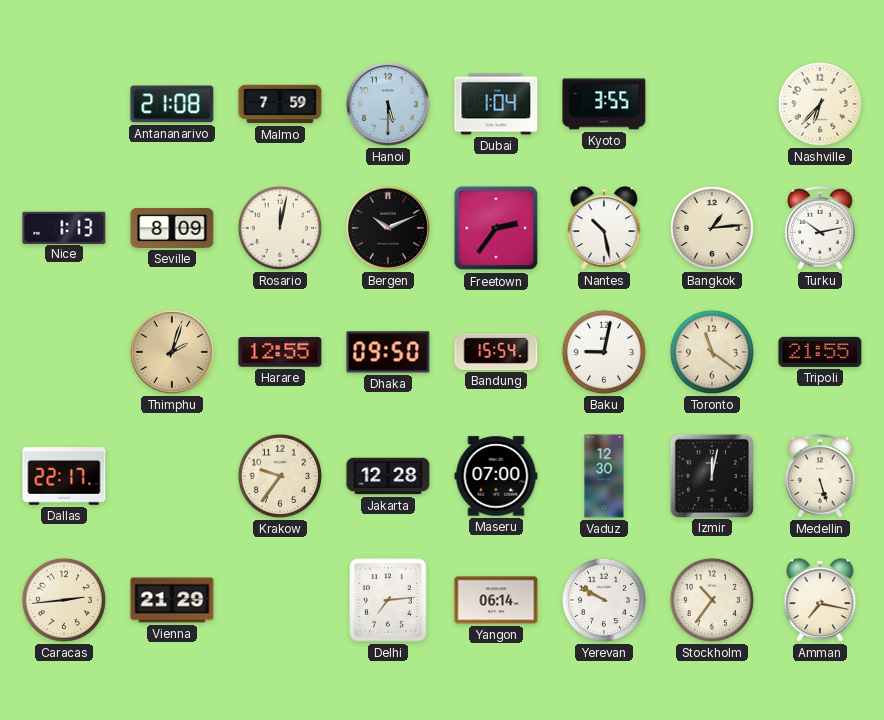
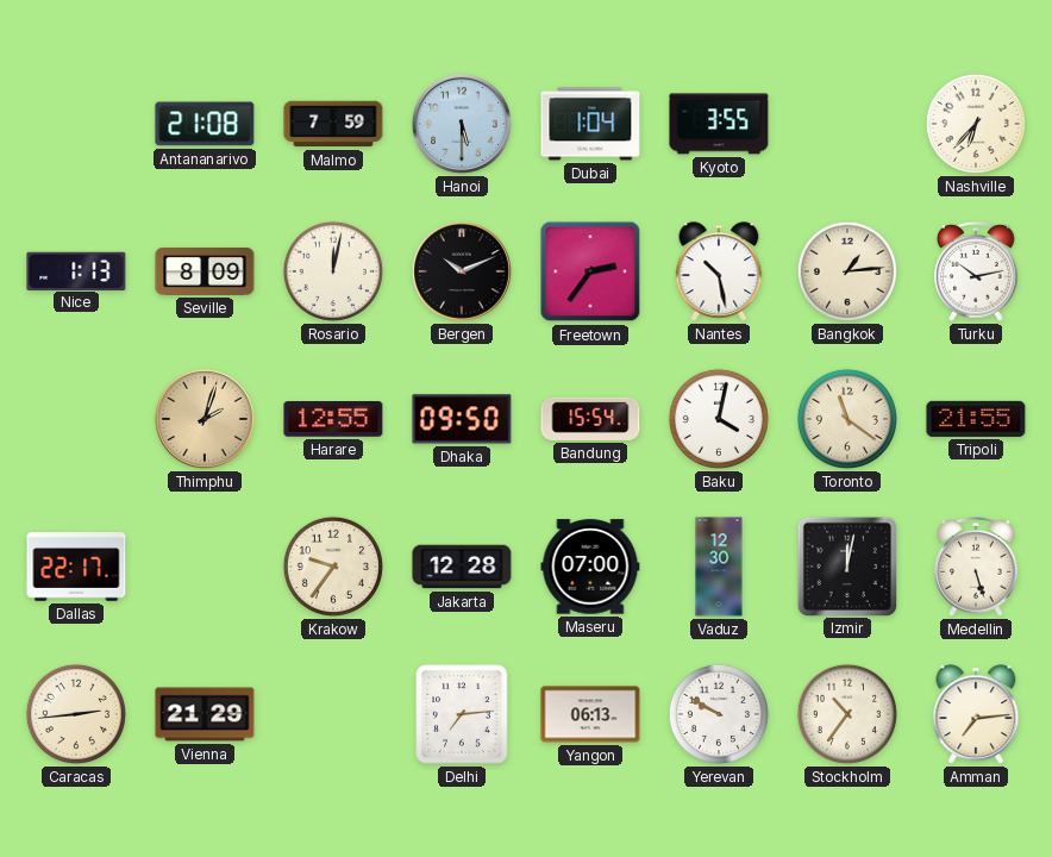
Baku: 9:02 -> 4:02 (719, 419)
Yangon: 06:14 -> 06:13 (590, 714)
Amman: 7:17 -> 7:14 (976, 714)
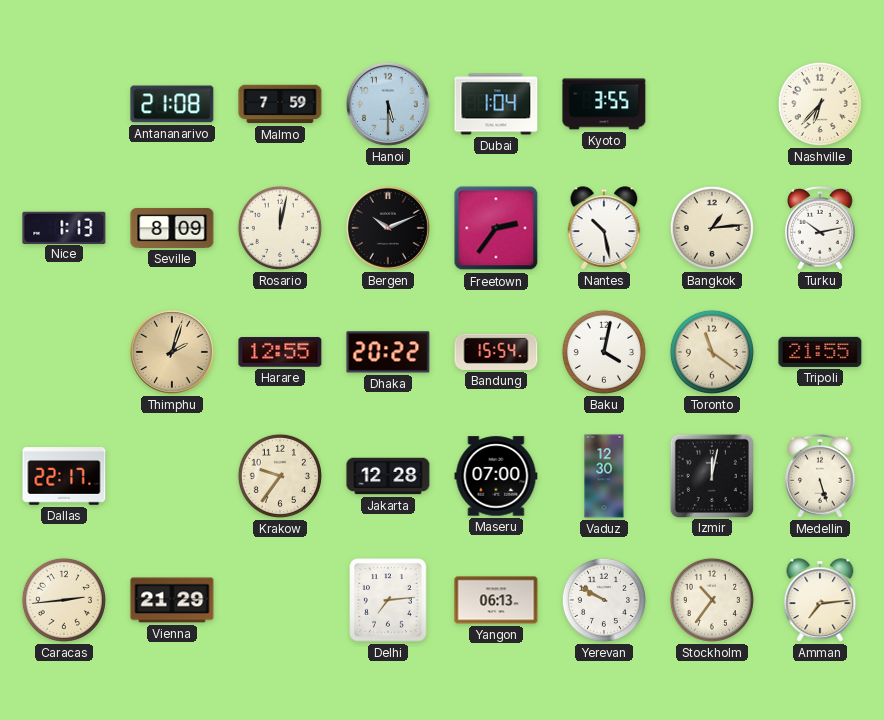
Dhaka: 09:50 -> 20:22 (388, 352)
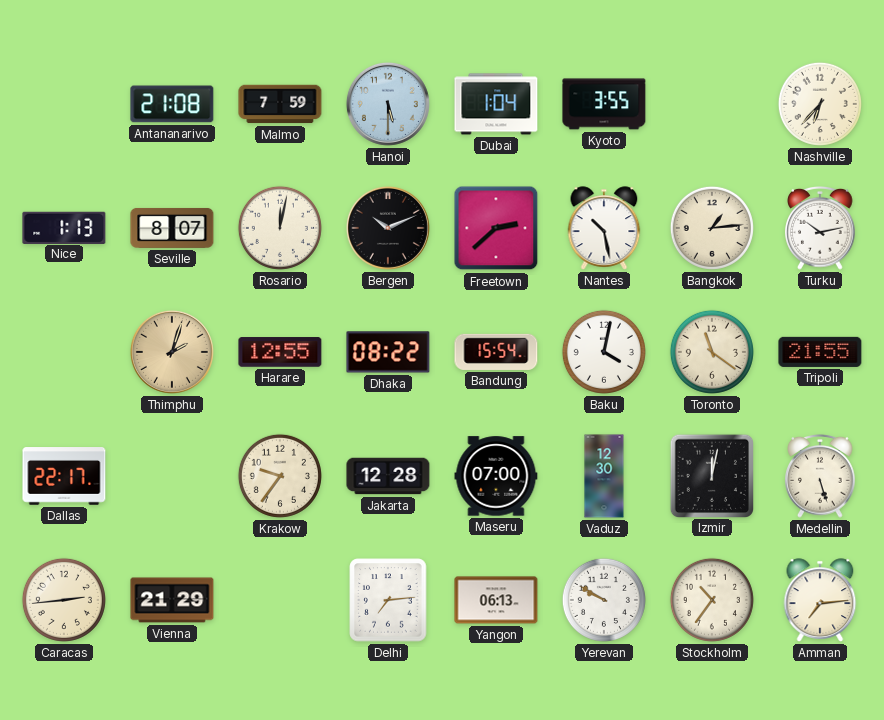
Seville: 8:09 -> 8:07 (172, 228)
Freetown: 2:36 -> 2:38 (496, 228)
Dhaka: 20:22 -> 08:22 (388, 352)
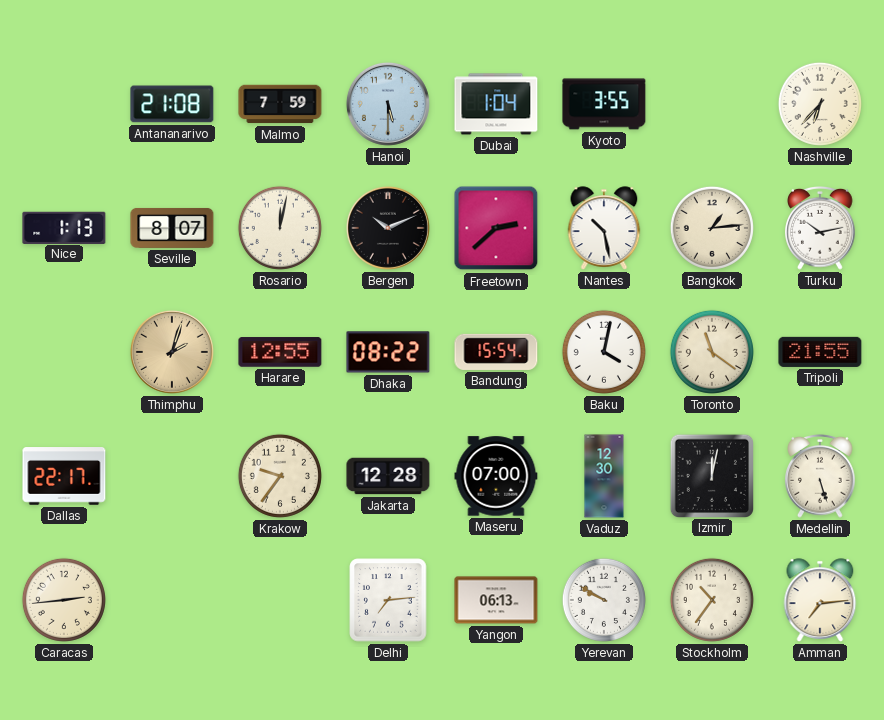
Vienna: 21:29 -> none (172, 600)
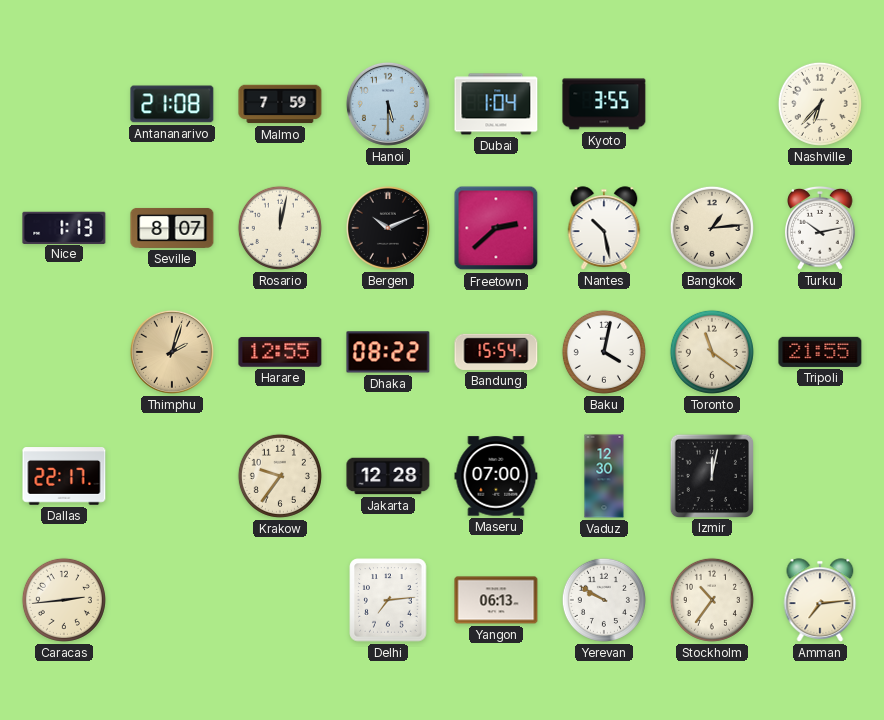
Medellin: 5:27 -> none (820, 476)
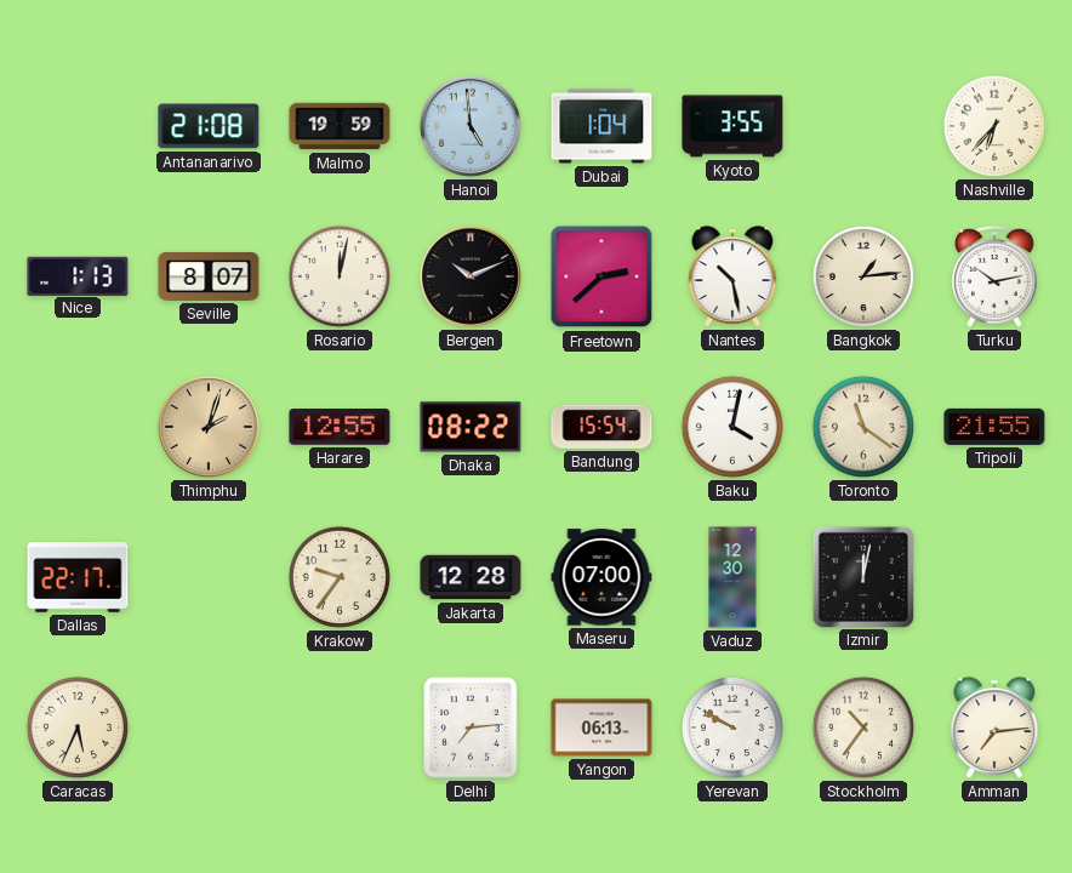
Malmo: 7:59 -> 19:59 (340, 126)
Hanoi: 5:30 -> 4:59 (471, 126)
Caracas: 2:44 -> 5:34 (78, 727)
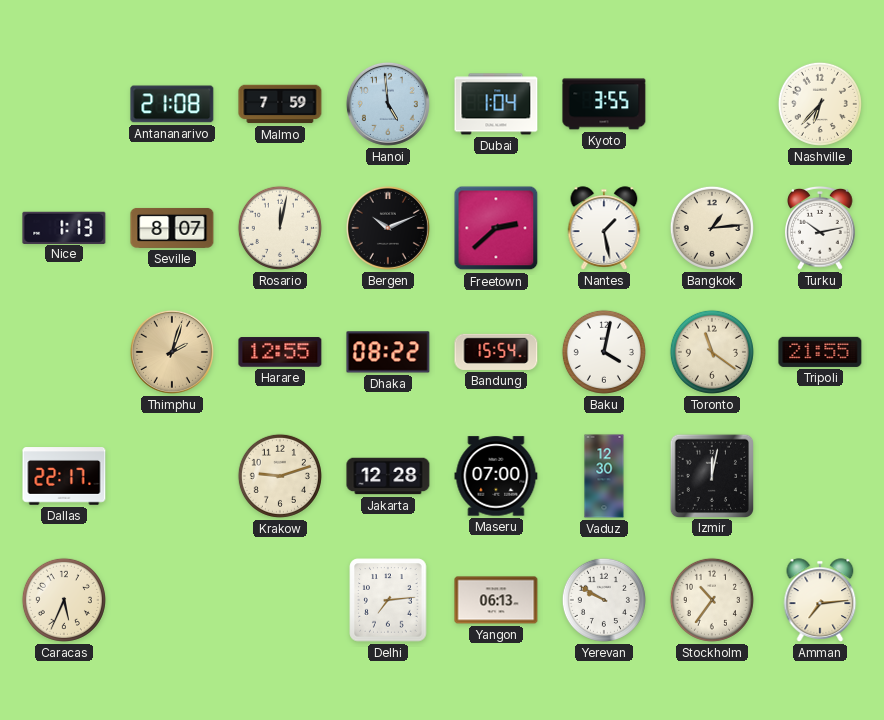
Malmo: 19:59 -> 7:59 (280, 104)
Nantes: 10:28 -> 1:28 (604, 228)
Krakow: 9:36 -> 9:12 (280, 476)
